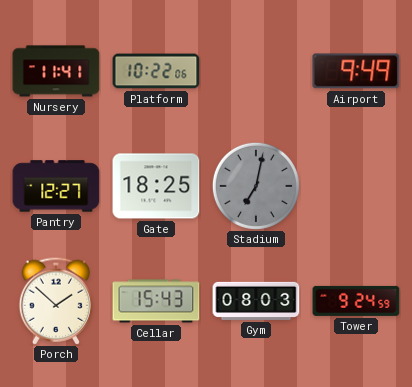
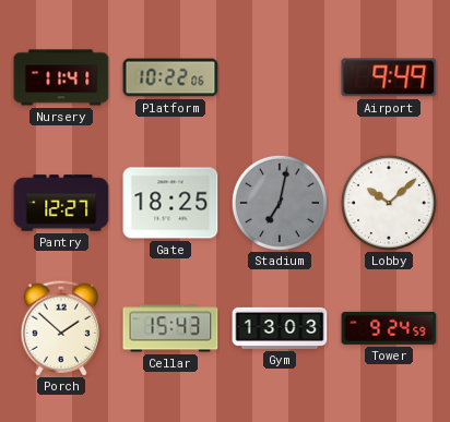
Lobby: none -> 10:08 (389, 203)
Gym: 08:03 -> 13:03 (280, 328)
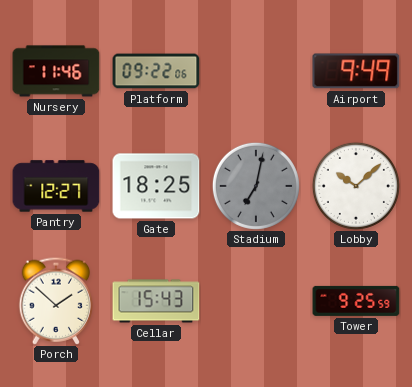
Nursery: 11:41 -> 11:46 (56, 71)
Platform: 10:22 -> 09:22 (156, 71)
Gym: 13:03 -> none (280, 328)
Tower: 9:24 -> 9:25 (356, 301)
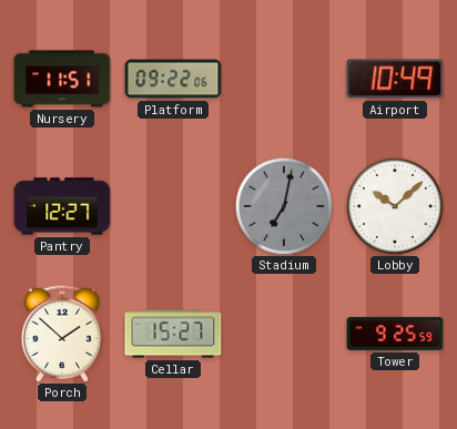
Nursery: 11:46 -> 11:51 (62, 79)
Airport: 9:49 -> 10:49 (395, 79)
Gate: 18:25 -> none (156, 186)
Cellar: 15:43 -> 15:27 (173, 334)
